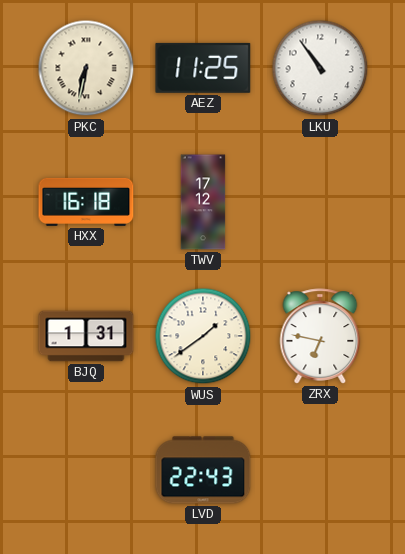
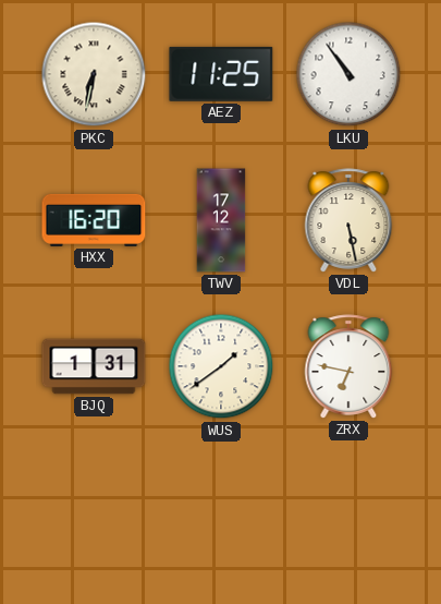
HXX: 16:18 -> 16:20 (94, 220)
VDL: none -> 5:28 (348, 220)
LVD: 22:43 -> none (203, 470)
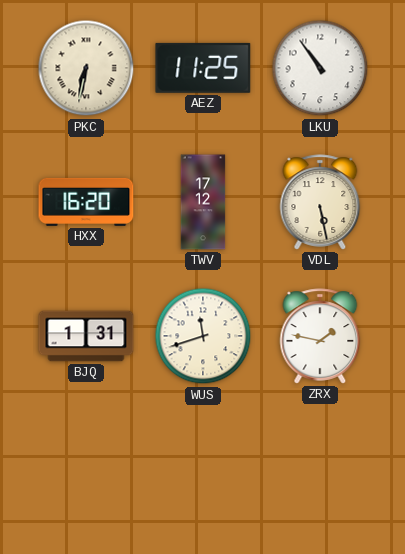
WUS: 1:39 -> 11:42 (203, 336)
ZRX: 6:47 -> 1:47 (320, 336)
